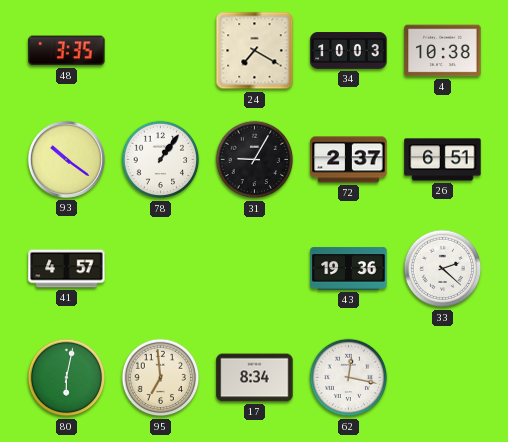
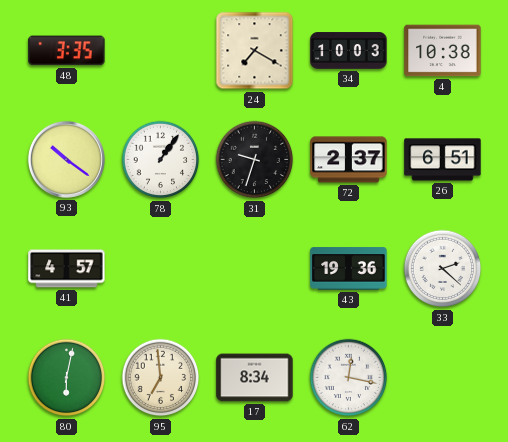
31: 9:05 -> 9:33 (255, 160)
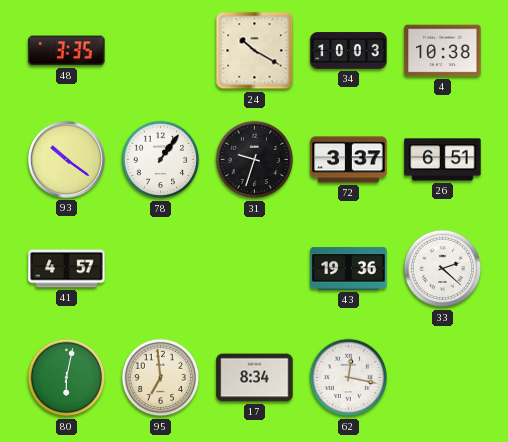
24: 7:20 -> 10:20 (255, 51)
72: 2:37 -> 3:37 (349, 160)
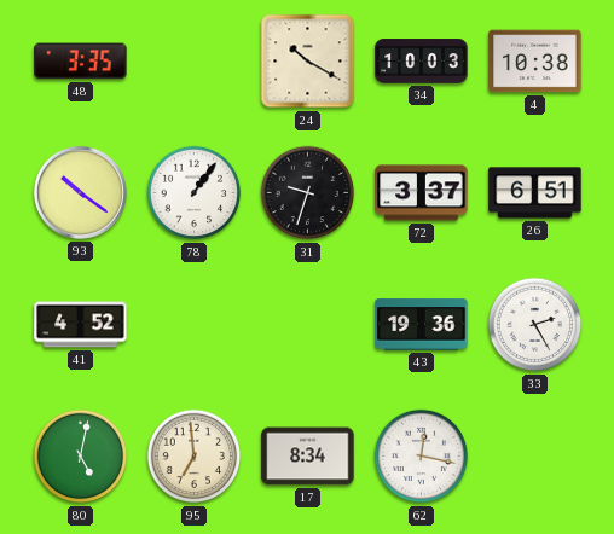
41: 4:57 -> 4:52 (81, 325)
33: 2:22 -> 2:25 (535, 325)
80: 6:02 -> 5:02 (81, 457)
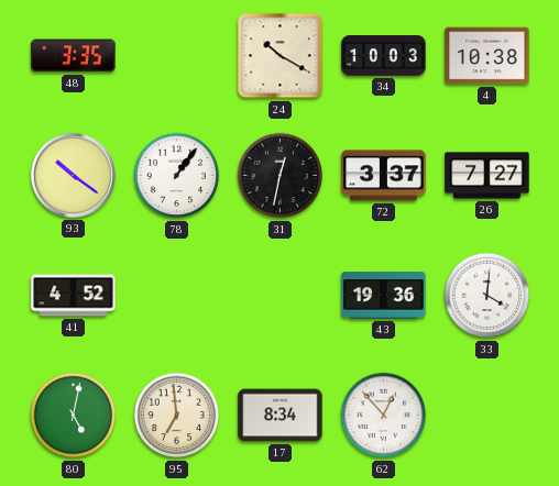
31: 9:33 -> 12:32 (281, 176)
26: 6:51 -> 7:27 (487, 176)
33: 2:25 -> 4:01 (487, 296)
62: 12:17 -> 12:53 (384, 416)
